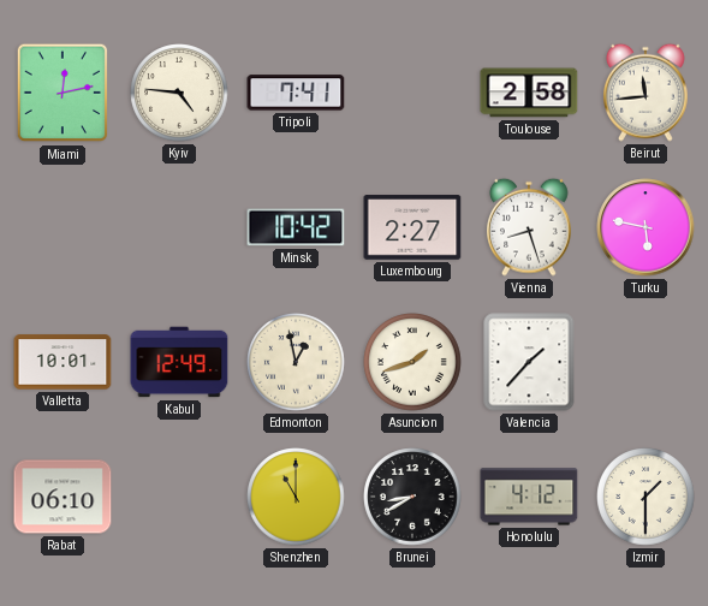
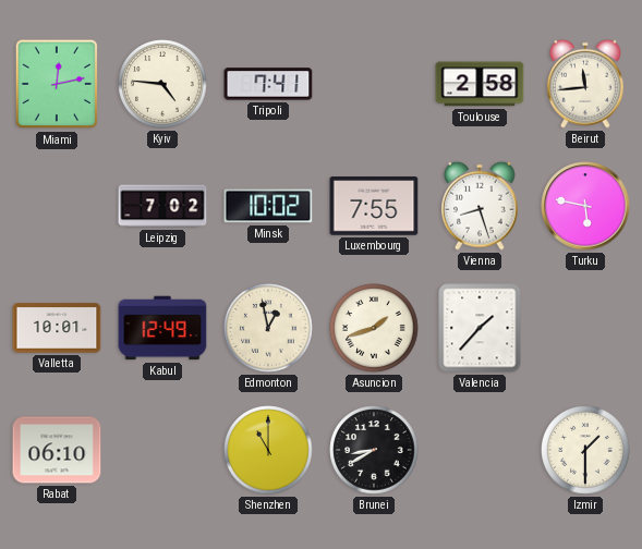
Leipzig: none -> 7:02 (162, 206)
Minsk: 10:42 -> 10:02 (268, 206)
Luxembourg: 2:27 -> 7:55 (374, 206)
Honolulu: 4:12 -> none (529, 497)
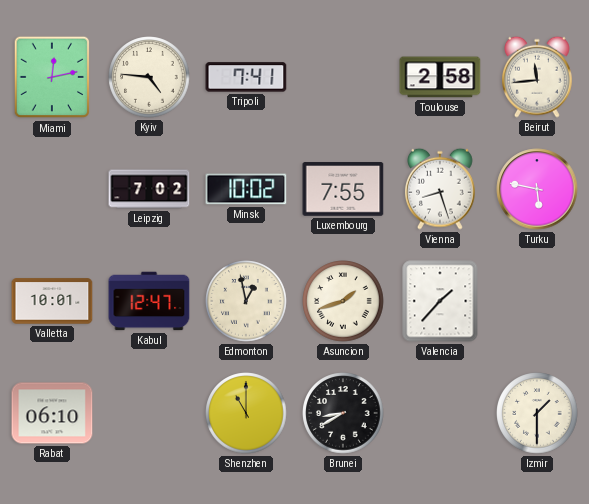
Kabul: 12:49 -> 12:47 (149, 301)
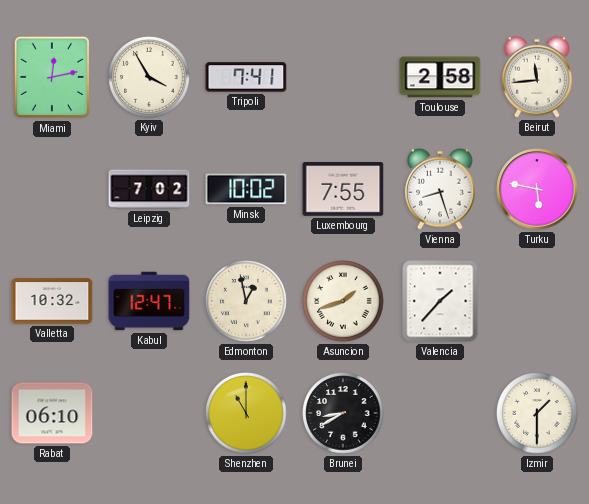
Kyiv: 4:46 -> 3:55 (149, 77)
Valletta: 10:01 -> 10:32 (52, 301)
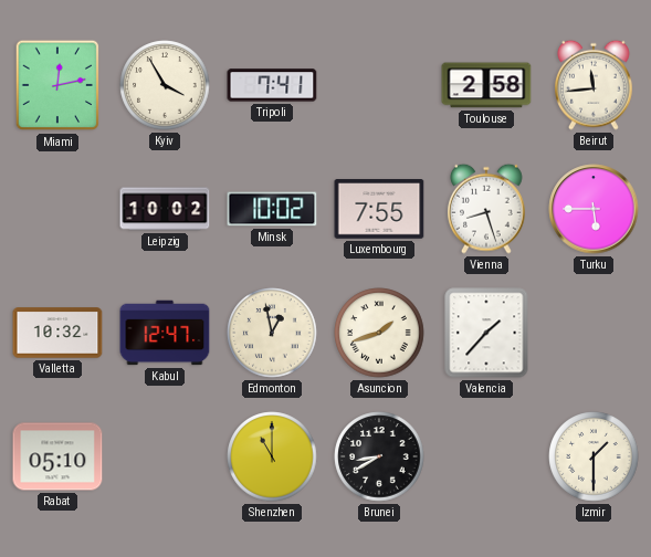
Leipzig: 7:02 -> 10:02 (165, 209)
Turku: 5:47 -> 5:45 (594, 209)
Rabat: 06:10 -> 05:10 (57, 456)
